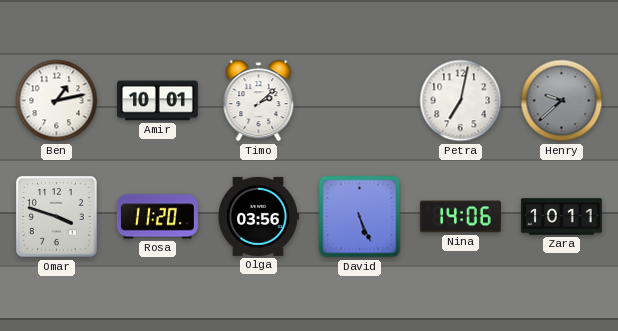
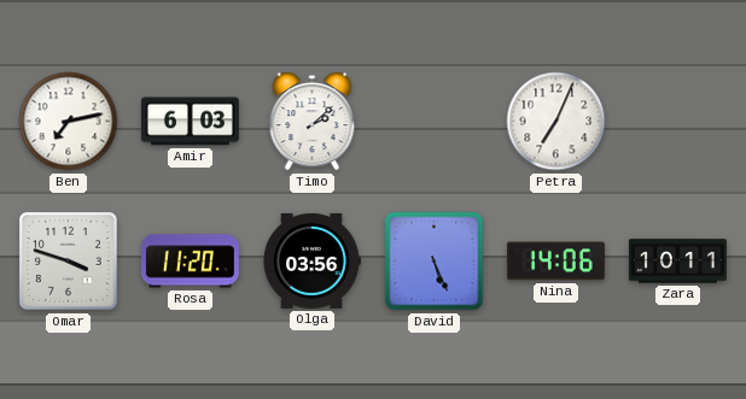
Ben: 1:13 -> 7:13 (69, 122)
Amir: 10:01 -> 6:03 (190, 122)
Petra: 7:02 -> 7:04 (556, 122)
Henry: 9:38 -> none (562, 101)
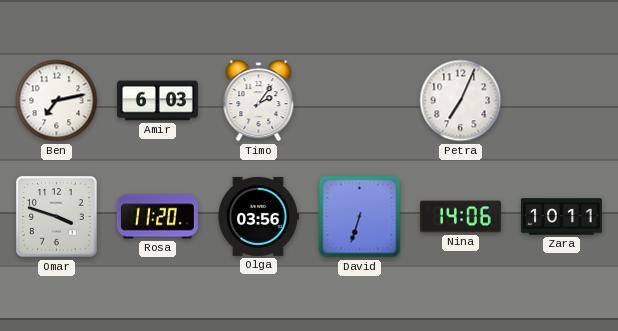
Timo: 2:08 -> 2:06 (259, 101)
David: 5:26 -> 6:33 (360, 217)
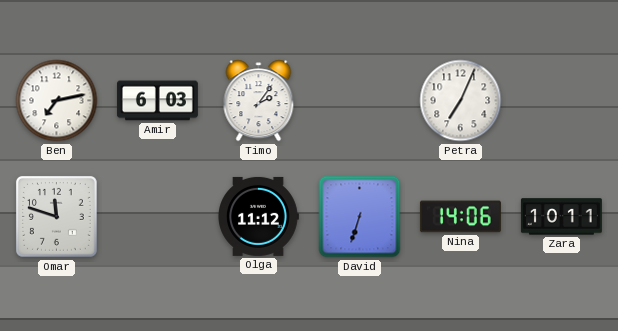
Omar: 3:48 -> 11:48 (56, 216)
Rosa: 11:20 -> none (157, 217)
Olga: 03:56 -> 11:12 (258, 216)
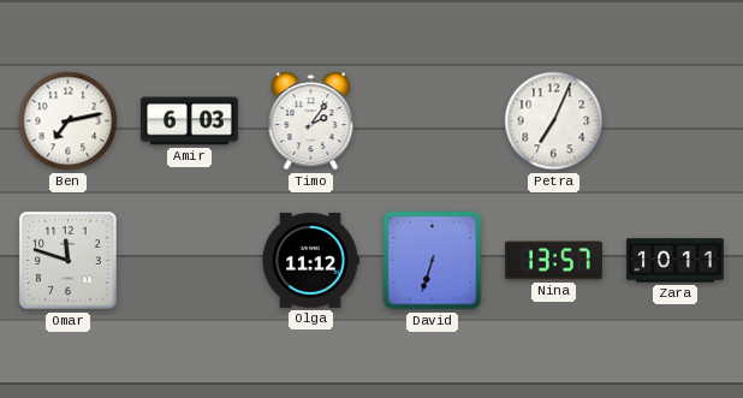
Nina: 14:06 -> 13:57 (553, 261)
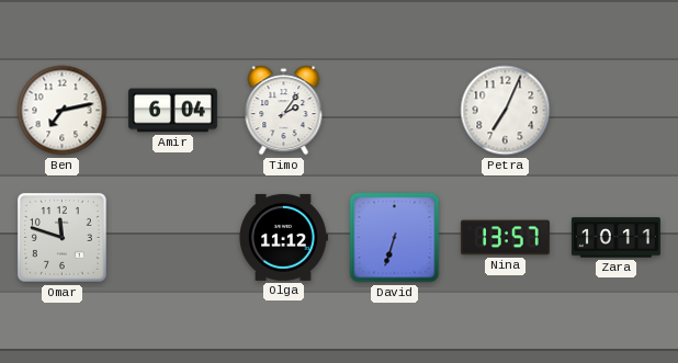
Amir: 6:03 -> 6:04 (172, 111)
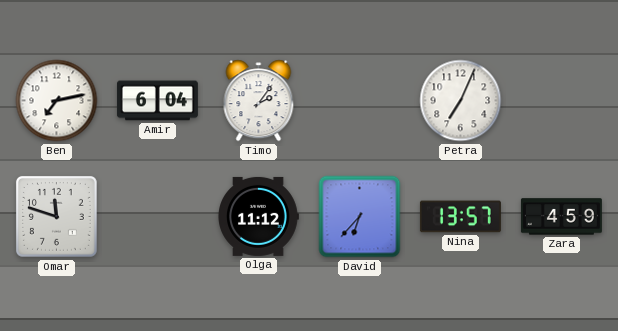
David: 6:33 -> 6:37 (360, 217)
Zara: 10:11 -> 4:59 (561, 217)
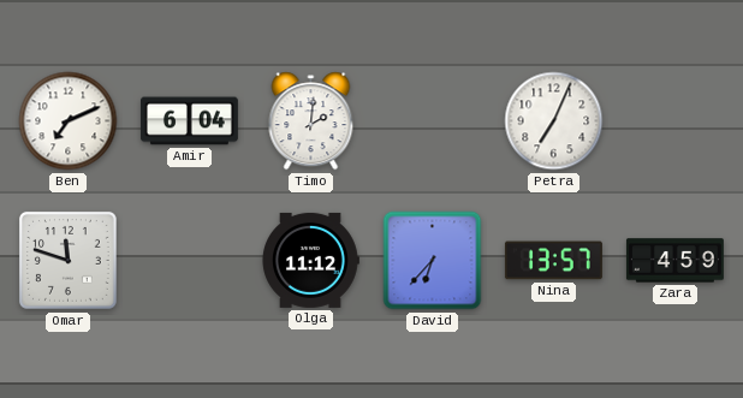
Ben: 7:13 -> 7:11 (69, 121)
Timo: 2:06 -> 2:01 (311, 121)
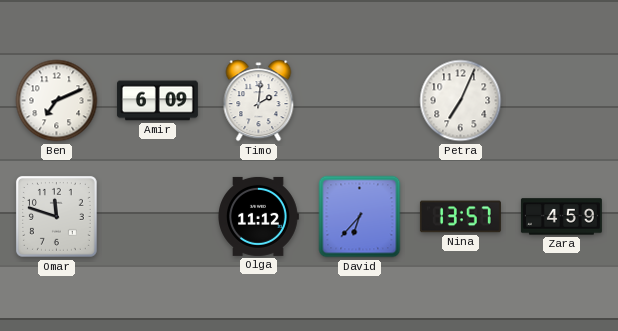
Amir: 6:04 -> 6:09 (157, 101)
